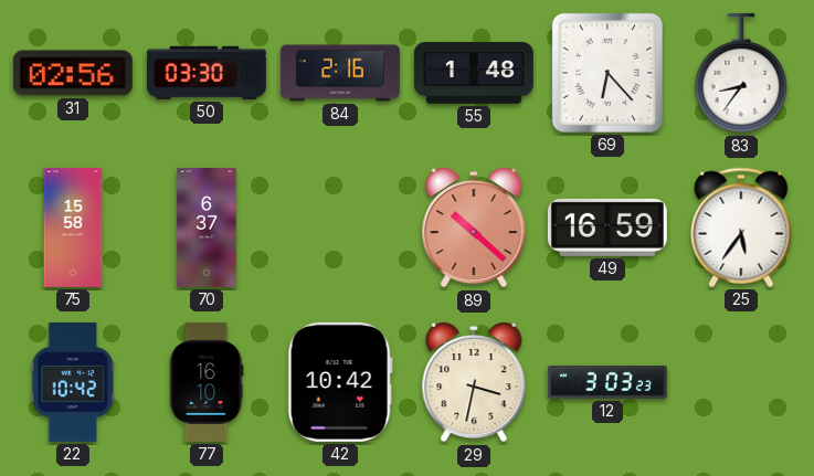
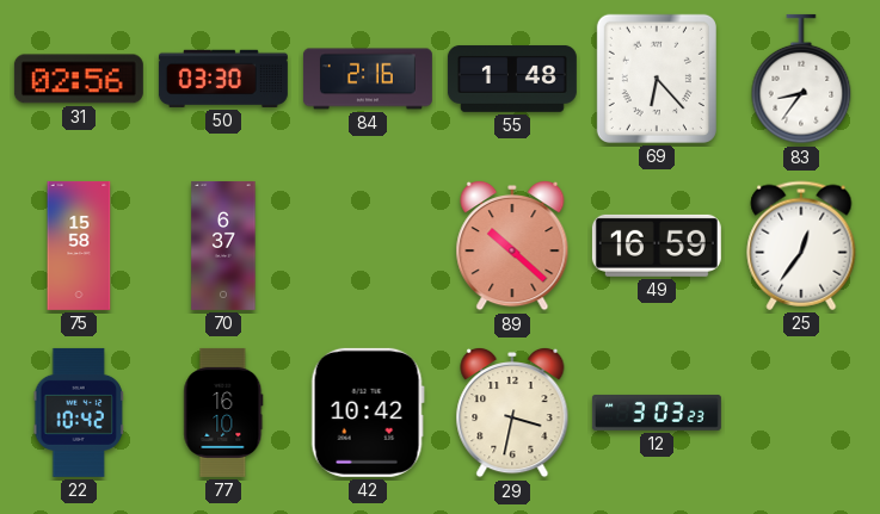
25: 5:36 -> 12:36 (801, 246)
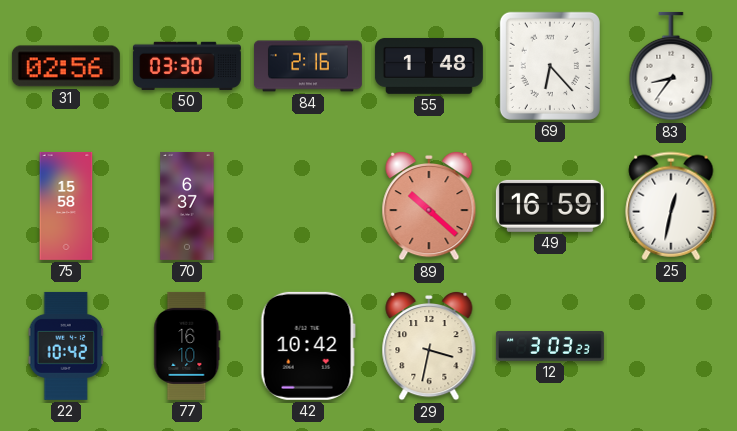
25: 12:36 -> 12:32 (671, 206)
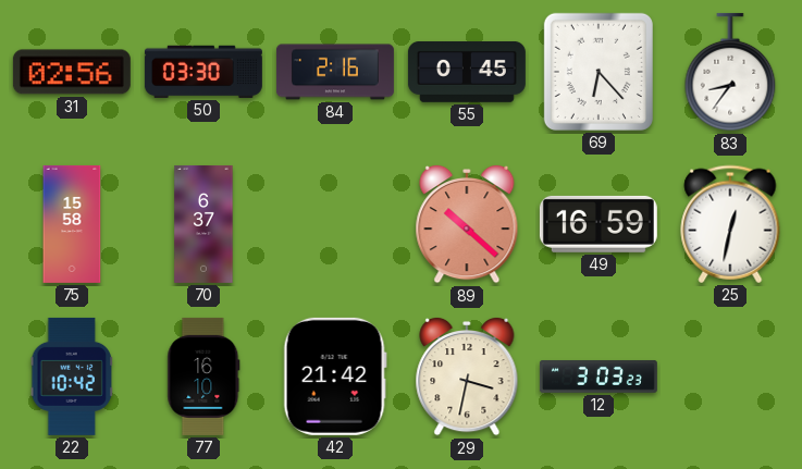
55: 1:48 -> 0:45 (467, 72)
42: 10:42 -> 21:42 (335, 377)
